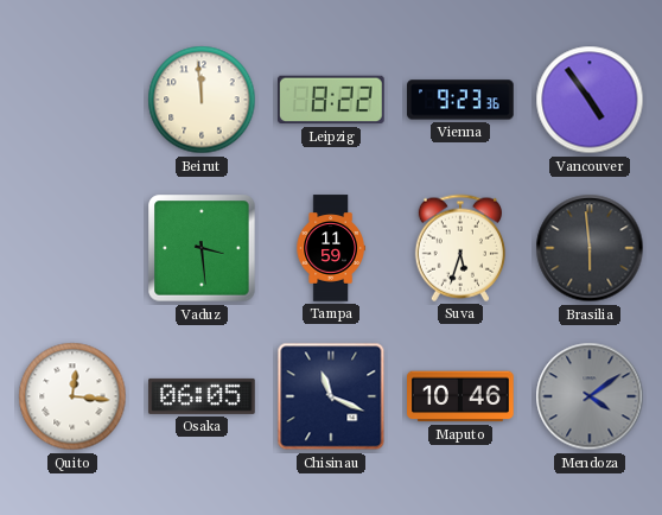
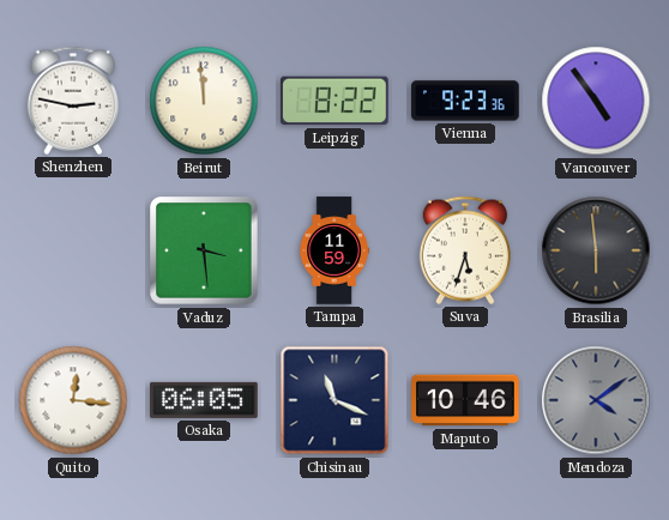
Shenzhen: none -> 2:47 (73, 101)
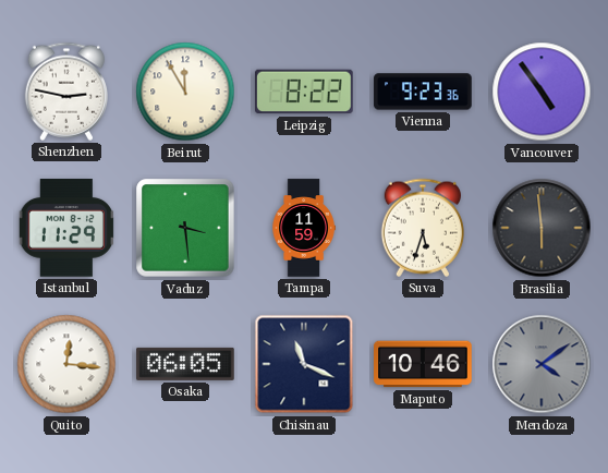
Beirut: 11:59 -> 11:55 (185, 92)
Istanbul: none -> 11:29 (65, 229)
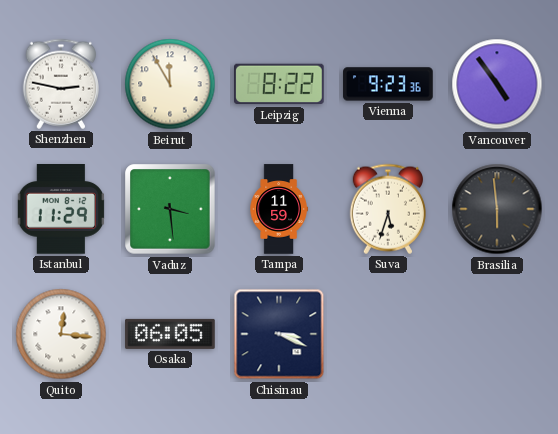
Chisinau: 11:19 -> 3:19 (279, 334)
Maputo: 10:46 -> none (423, 364)
Mendoza: 4:09 -> none (542, 364)
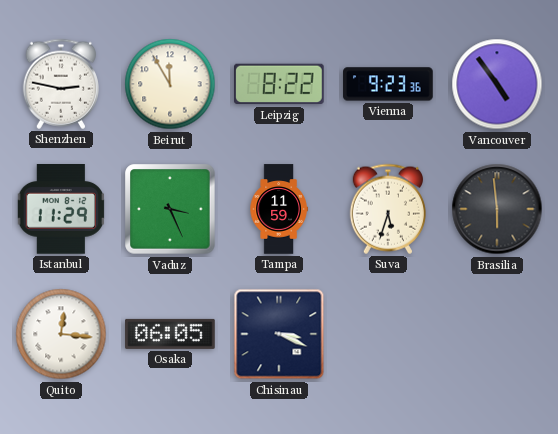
Vaduz: 3:29 -> 3:26 (170, 209)
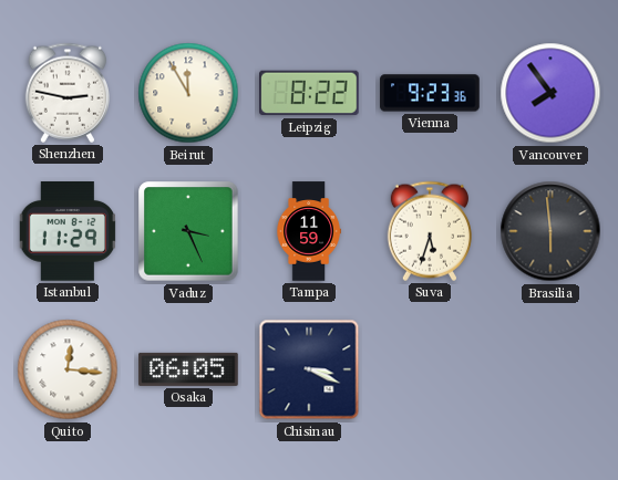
Vancouver: 4:54 -> 7:54 (550, 93)
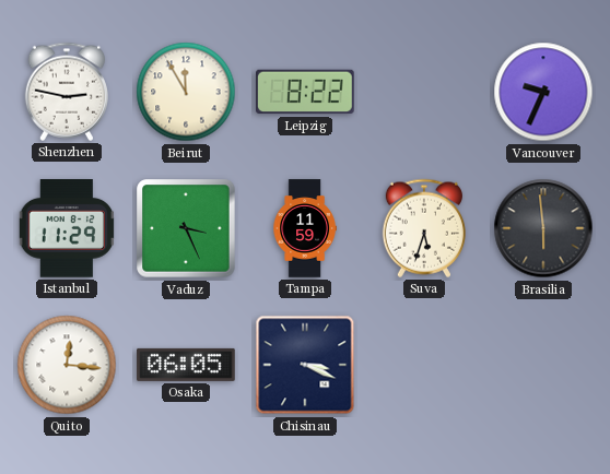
Vienna: 9:23 -> none (430, 93)
Vancouver: 7:54 -> 9:34 (543, 92)
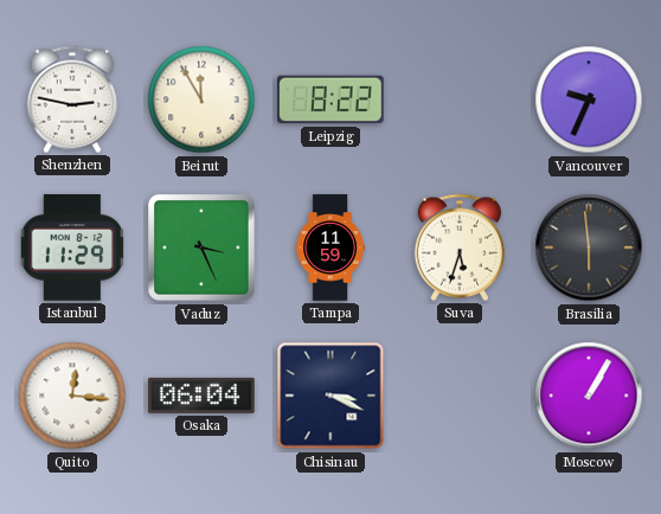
Osaka: 06:05 -> 06:04 (201, 396)
Moscow: none -> 1:05 (589, 396)
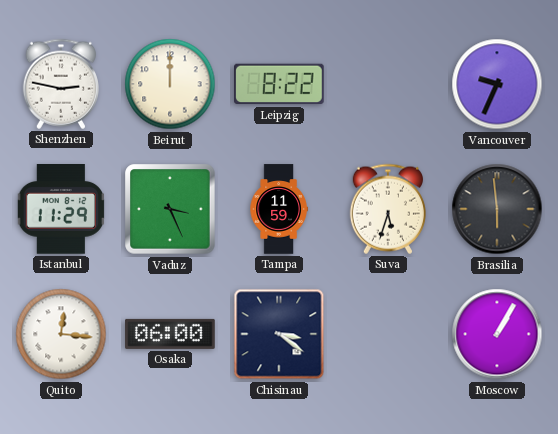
Beirut: 11:55 -> 12:00 (170, 84)
Osaka: 06:04 -> 06:00 (170, 334)
Chisinau: 3:19 -> 3:21 (279, 334)
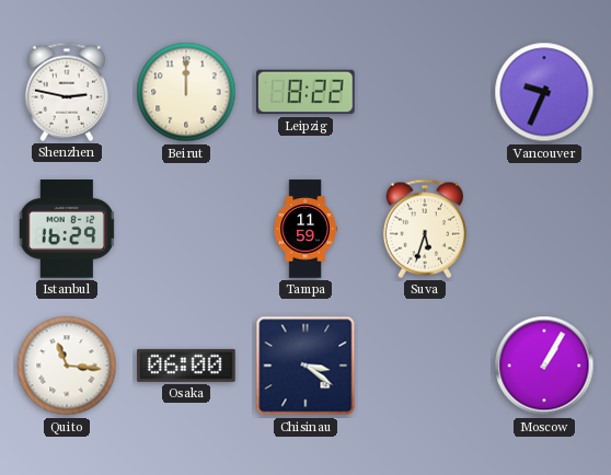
Istanbul: 11:29 -> 16:29 (66, 230)
Vaduz: 3:26 -> none (170, 209)
Brasilia: 5:59 -> none (497, 209)
Quito: 12:16 -> 11:16 (67, 366)
